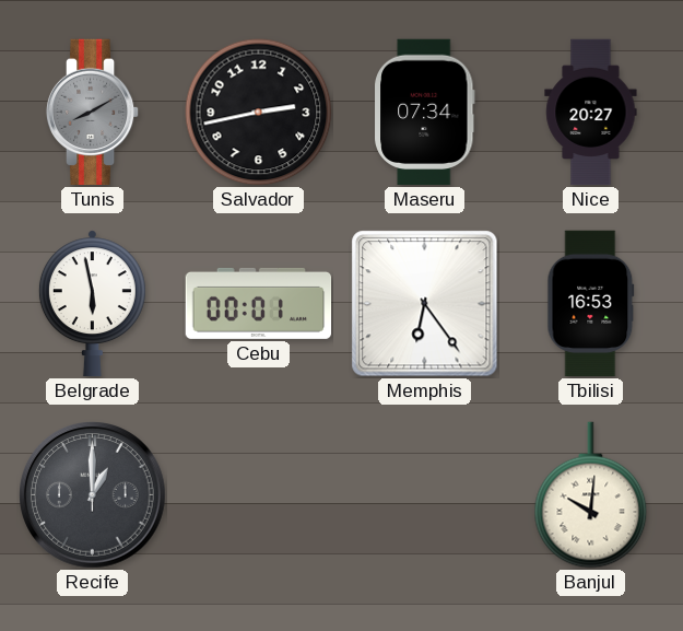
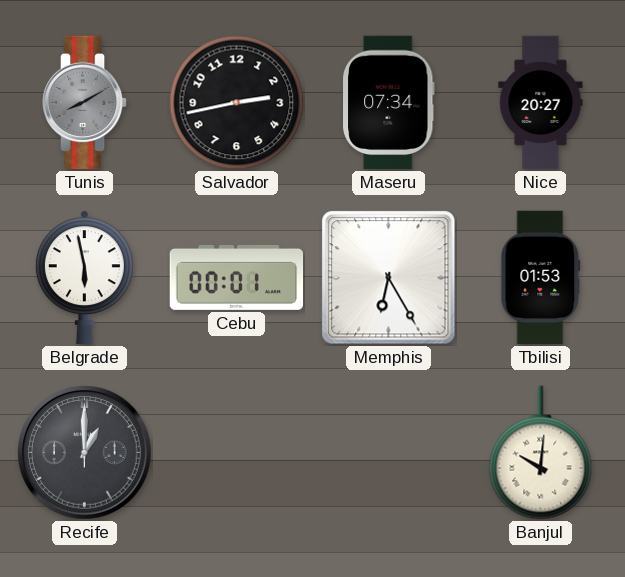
Memphis: 6:24 -> 6:25 (389, 278)
Tbilisi: 16:53 -> 01:53 (541, 278)
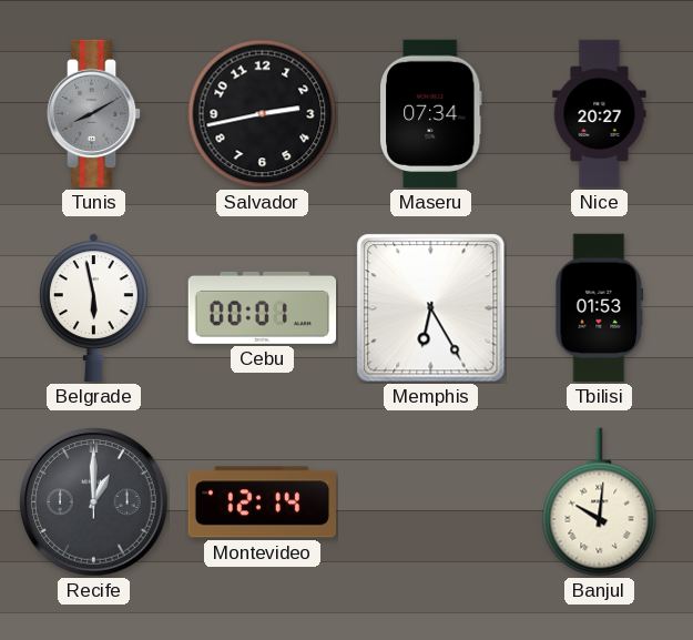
Montevideo: none -> 12:14 (262, 502)
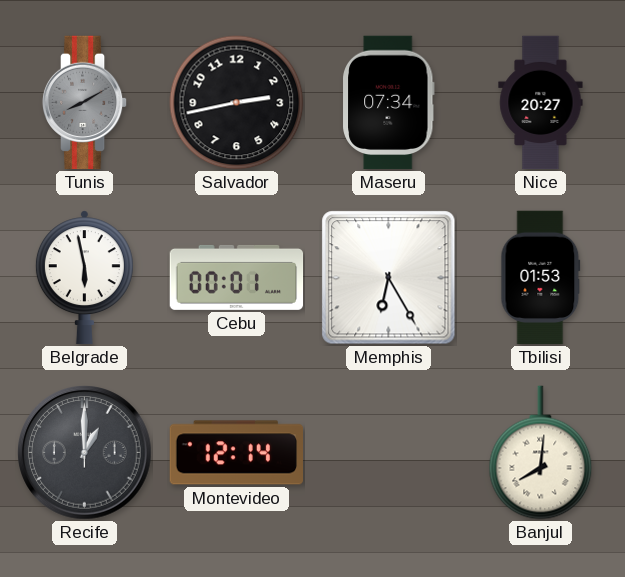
Banjul: 10:01 -> 8:01 (541, 453)
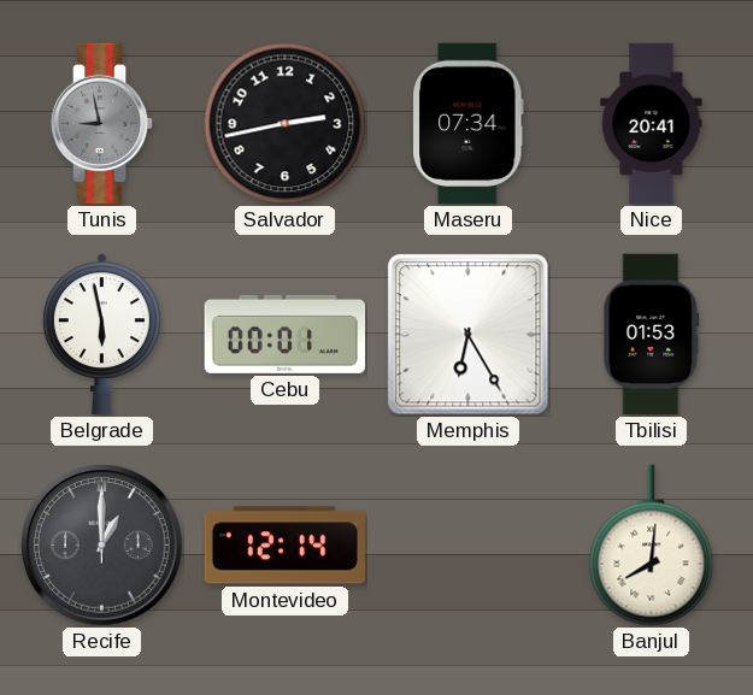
Tunis: 8:10 -> 8:58 (102, 124)
Nice: 20:27 -> 20:41 (652, 124)
